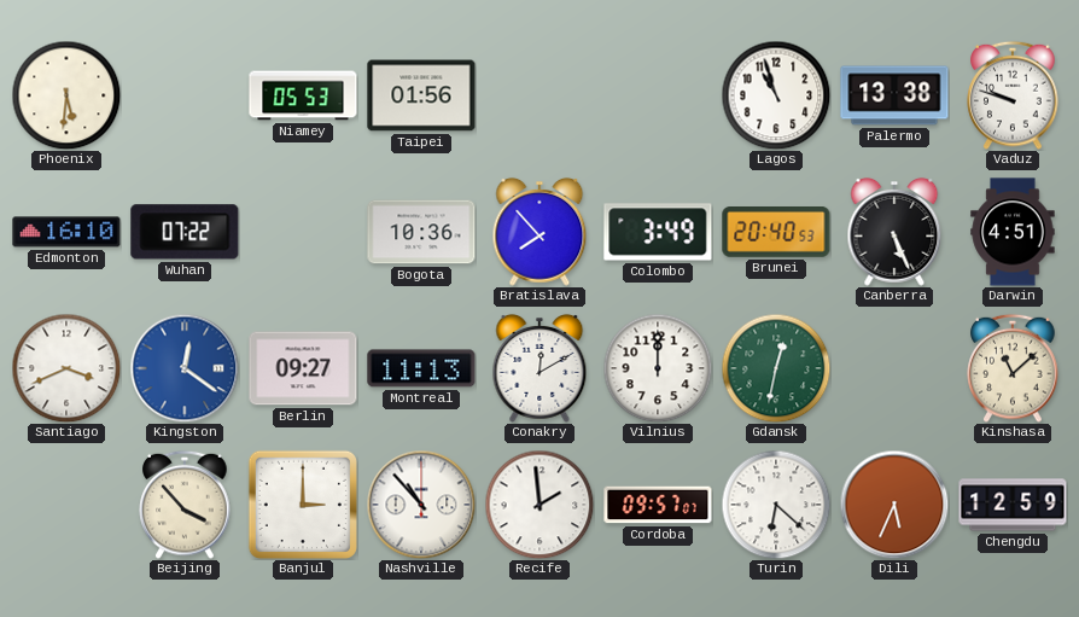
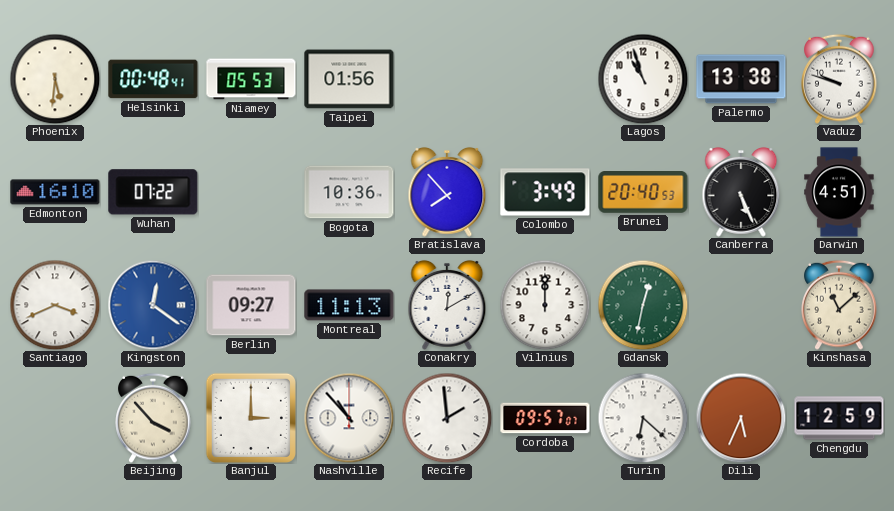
Helsinki: none -> 00:48 (153, 79)
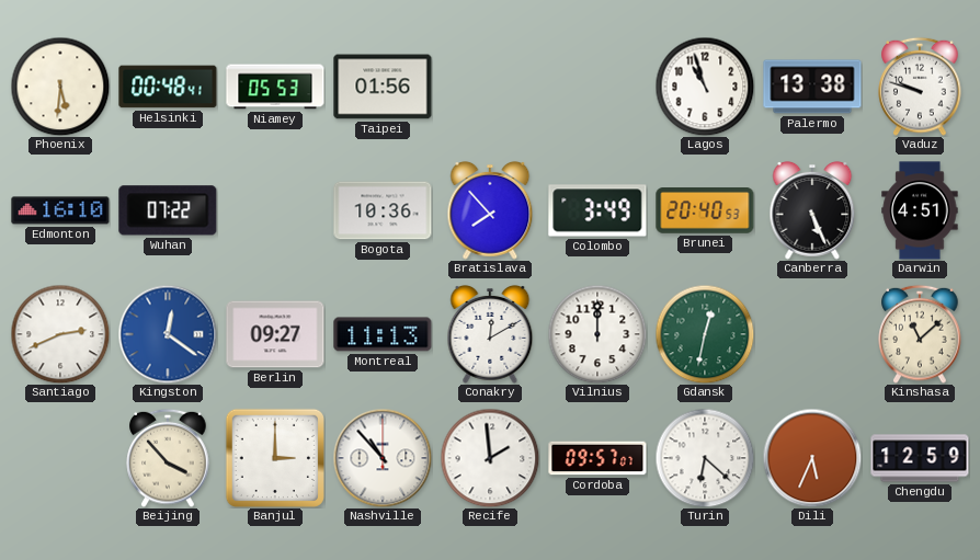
Santiago: 3:41 -> 2:41 (60, 334)
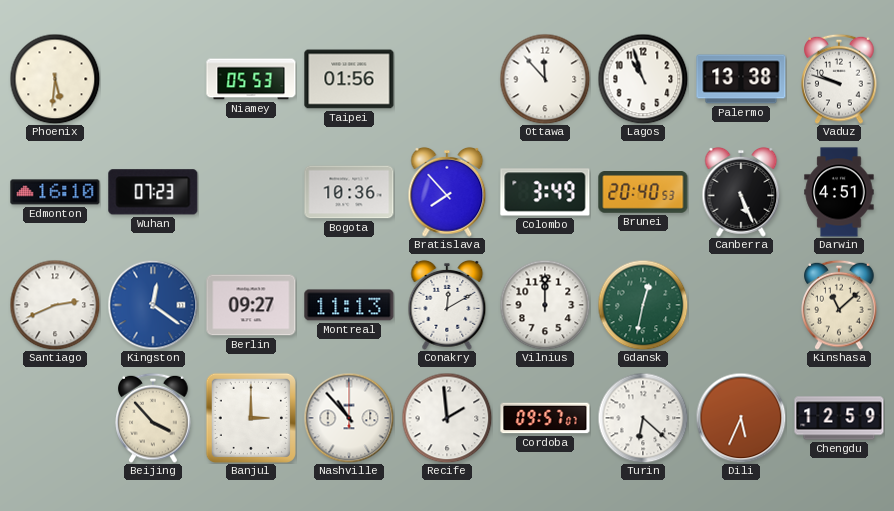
Helsinki: 00:48 -> none (168, 87)
Ottawa: none -> 11:53 (545, 79)
Wuhan: 07:22 -> 07:23 (153, 192)
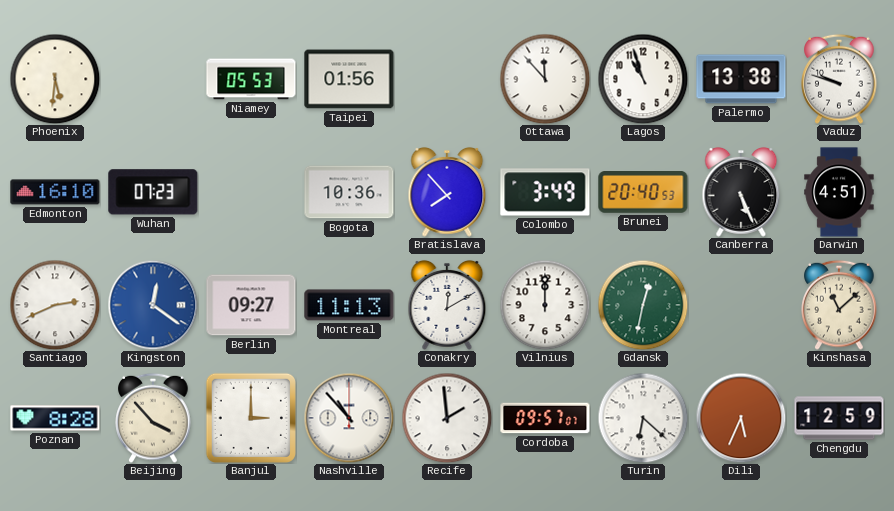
Poznan: none -> 8:28 (55, 418)
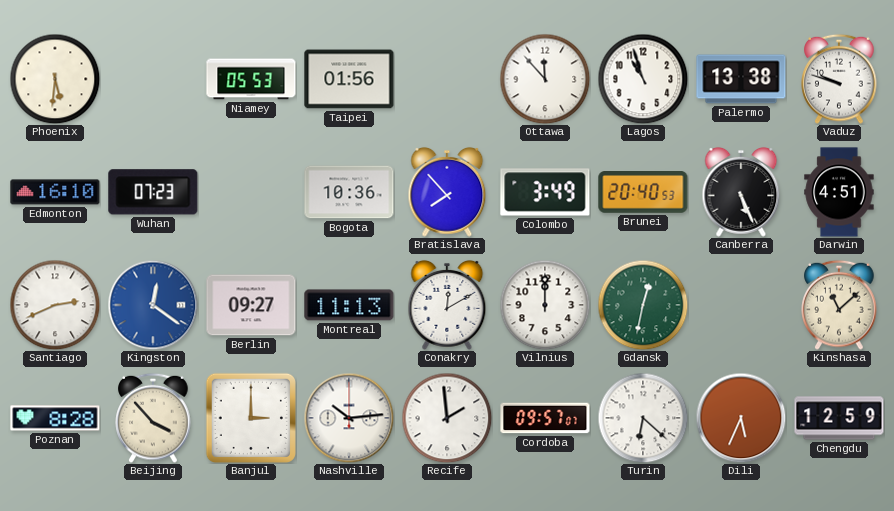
Nashville: 10:53 -> 10:14 (349, 418)
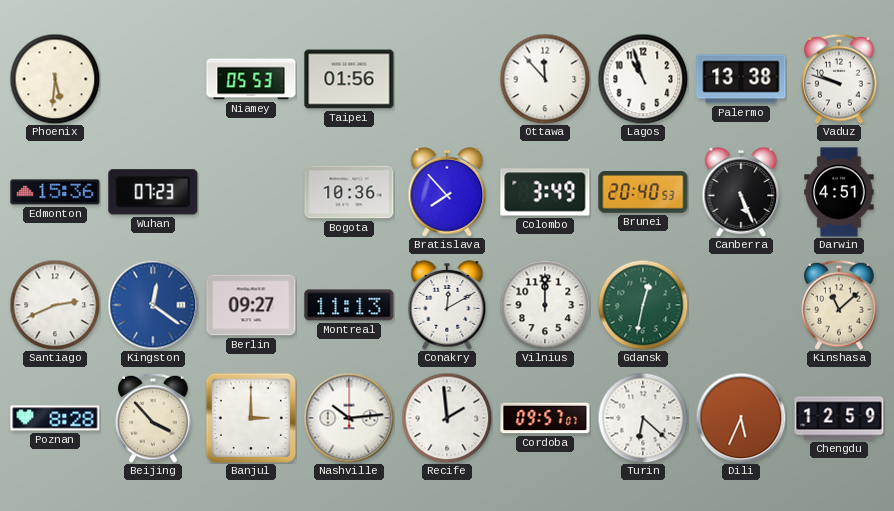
Edmonton: 16:10 -> 15:36 (55, 192)
